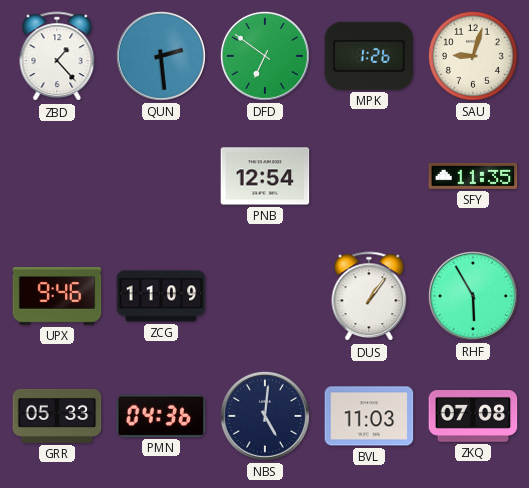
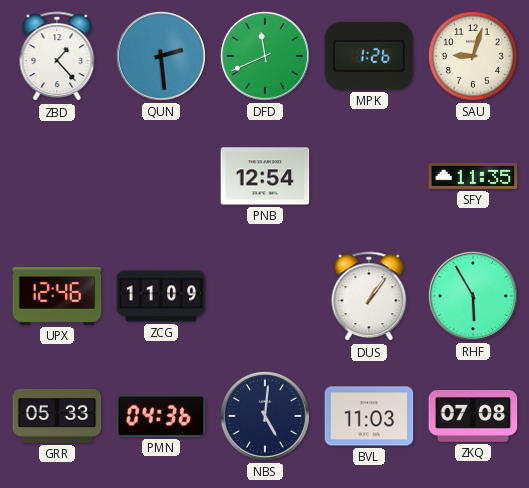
DFD: 6:51 -> 11:41 (265, 56)
UPX: 9:46 -> 12:46 (57, 296)
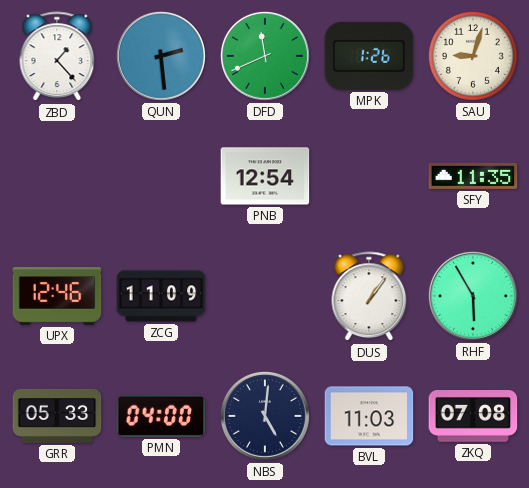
PMN: 04:36 -> 04:00 (161, 416)
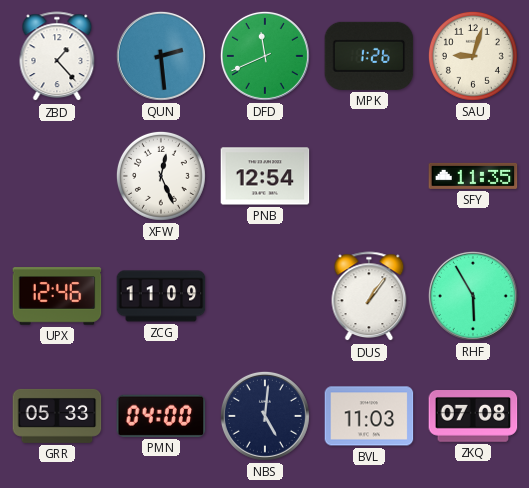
XFW: none -> 12:26 (161, 176)
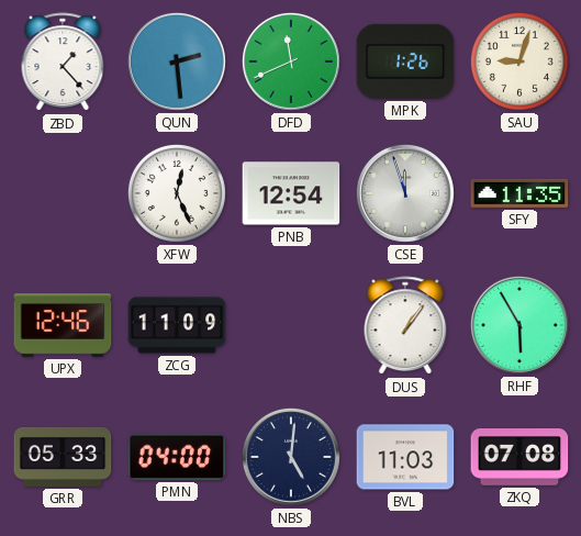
CSE: none -> 11:57 (405, 193)
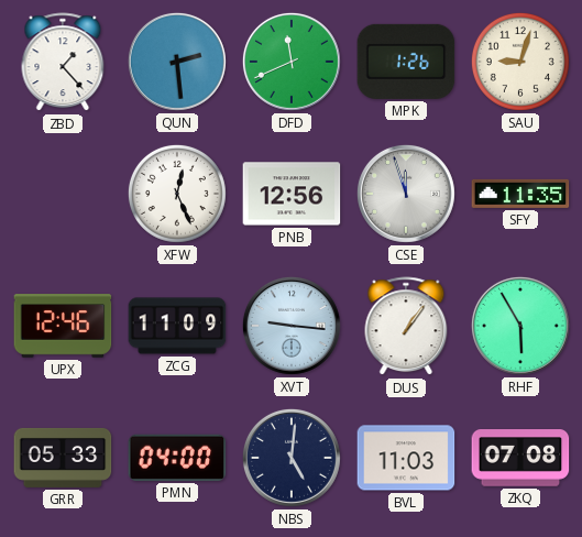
PNB: 12:54 -> 12:56 (292, 194)
XVT: none -> 9:16 (292, 326)
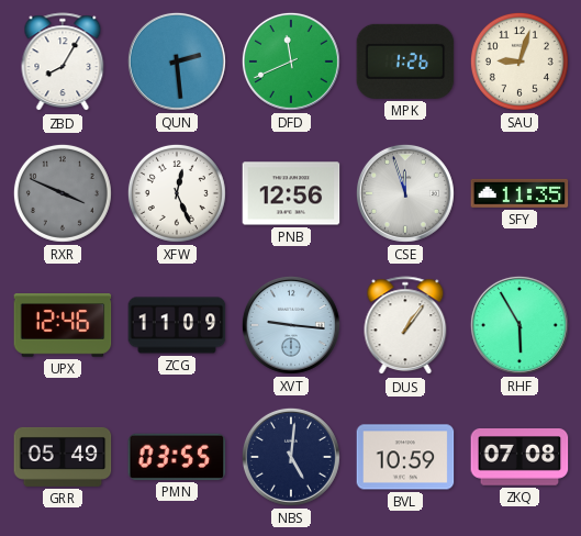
ZBD: 1:23 -> 8:05 (63, 63)
RXR: none -> 3:49 (63, 193)
GRR: 05:33 -> 05:49 (63, 457)
PMN: 04:00 -> 03:55 (177, 457)
BVL: 11:03 -> 10:59 (405, 457)
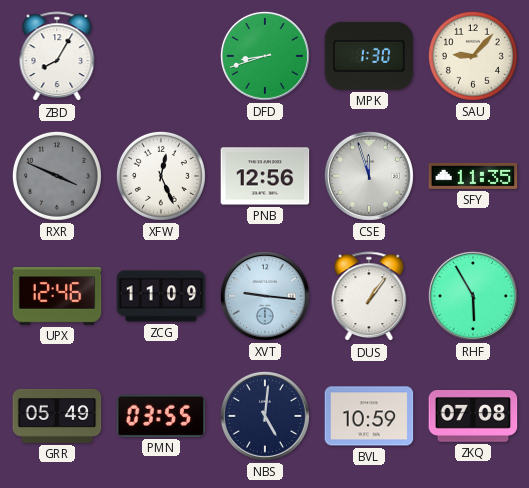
QUN: 2:29 -> none (177, 62)
DFD: 11:41 -> 8:42 (265, 56)
MPK: 1:26 -> 1:30 (369, 56)
SAU: 9:03 -> 9:07 (473, 56)
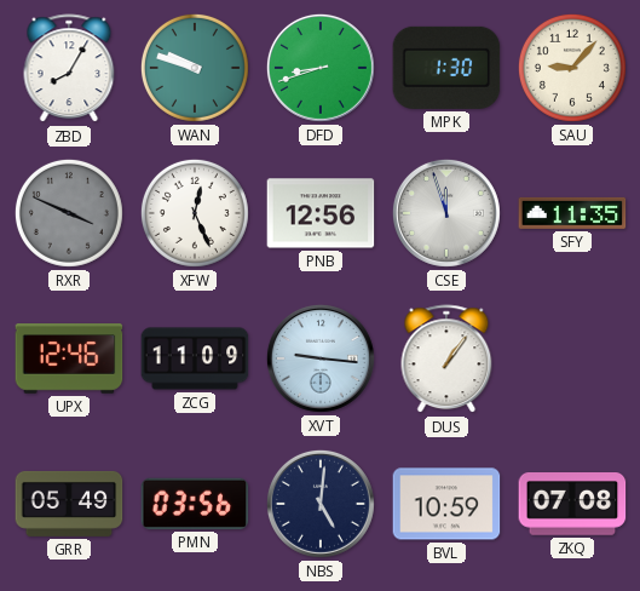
WAN: none -> 9:48 (195, 68)
RHF: 5:55 -> none (473, 296)
PMN: 03:55 -> 03:56 (195, 504)
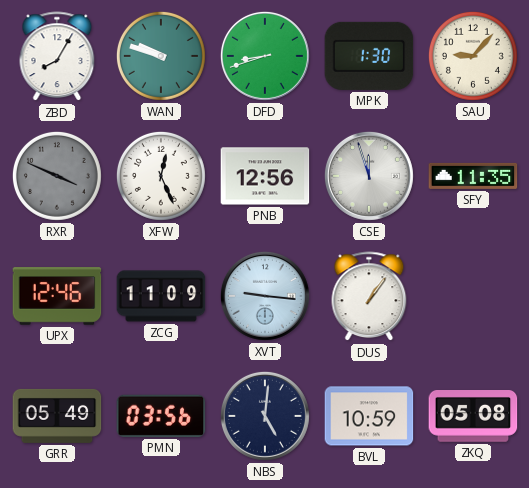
ZKQ: 07:08 -> 05:08 (473, 417)
